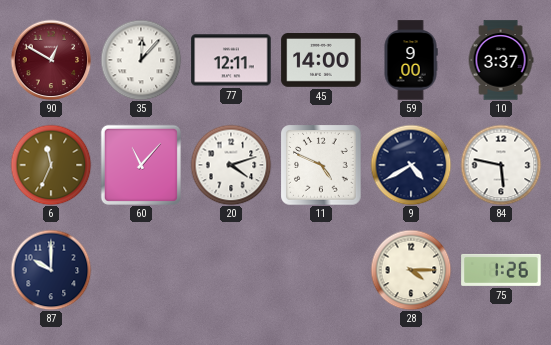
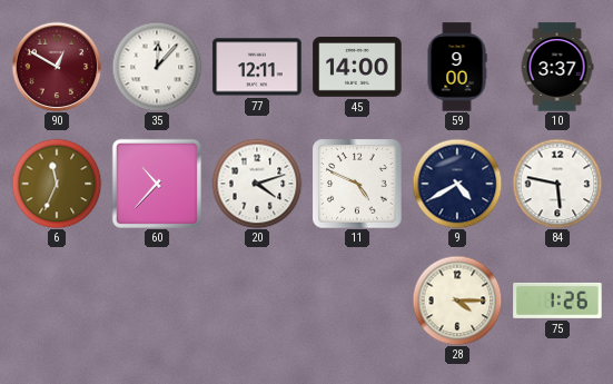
60: 11:07 -> 10:37 (157, 184)
87: 10:00 -> none (51, 270)
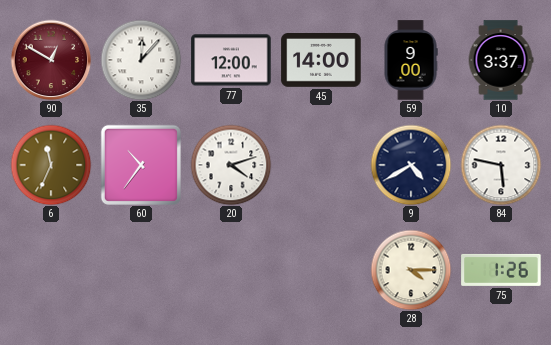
77: 12:11 -> 12:00 (231, 60)
60: 10:37 -> 10:36 (141, 165)
11: 4:49 -> none (357, 184)
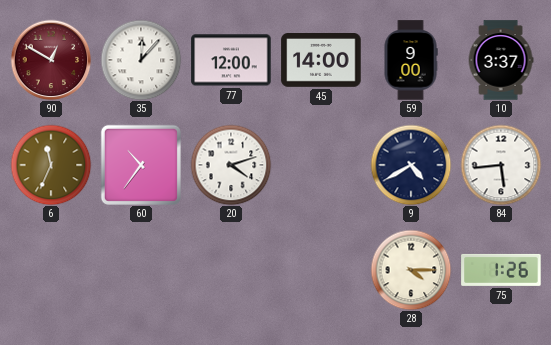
84: 5:47 -> 5:44 (501, 165)
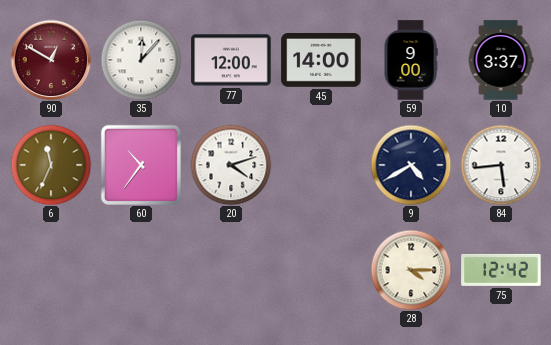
75: 1:26 -> 12:42 (501, 270)
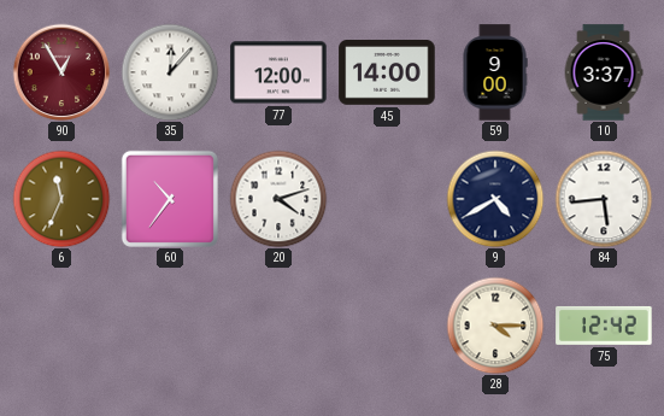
90: 12:50 -> 12:55 (61, 72)
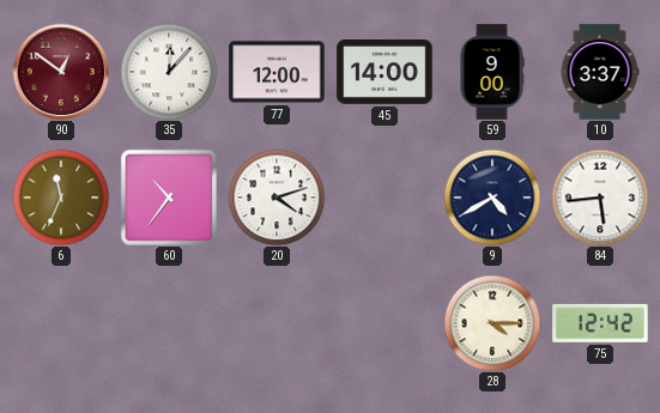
90: 12:55 -> 12:51 (61, 72)
